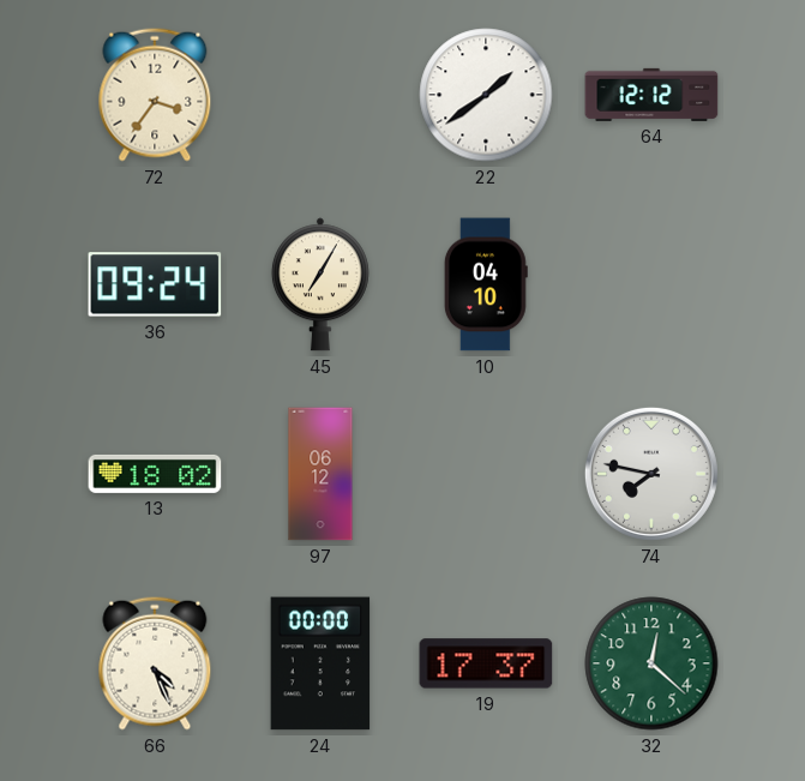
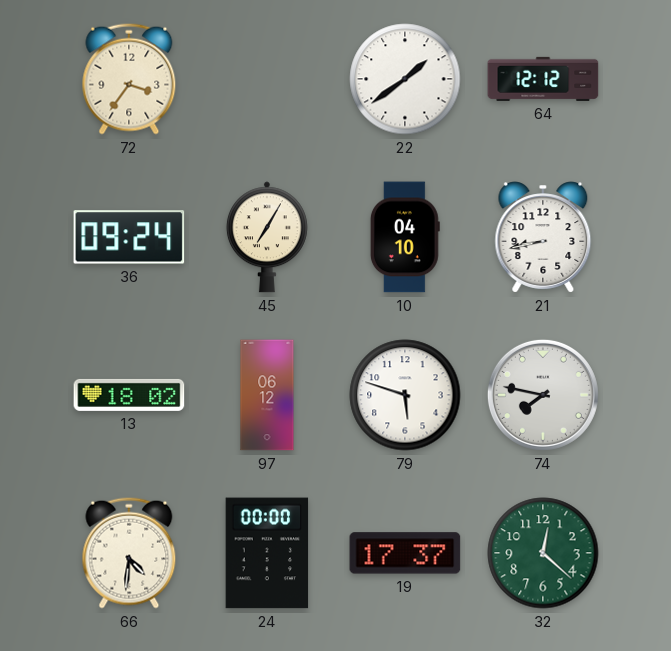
21: none -> 8:43 (543, 237)
79: none -> 5:48 (405, 395)
66: 4:26 -> 4:31 (129, 553)
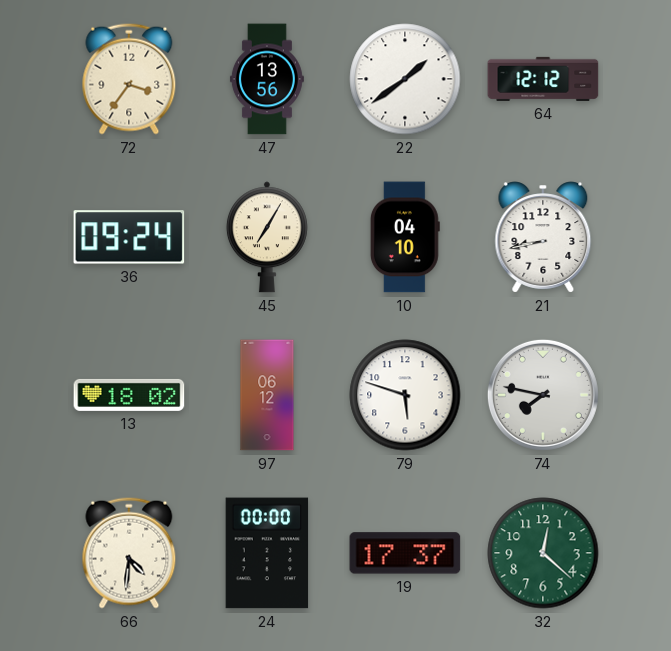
47: none -> 13:56 (267, 79)
